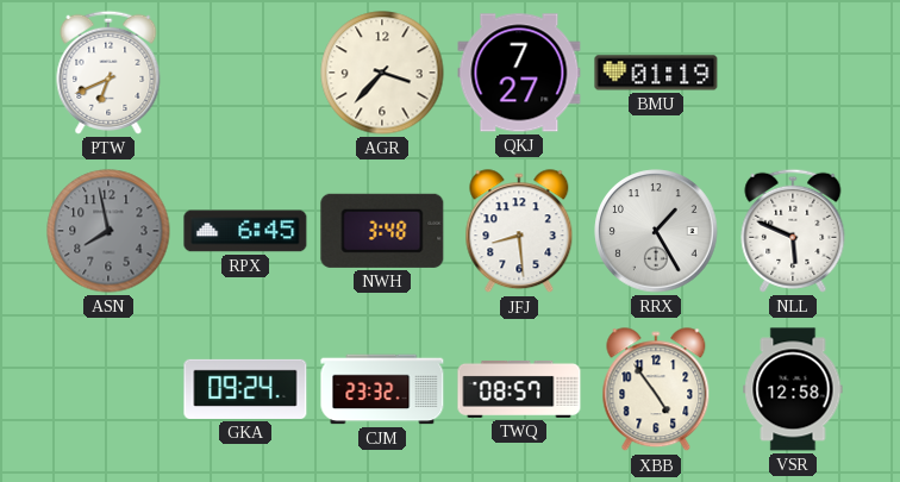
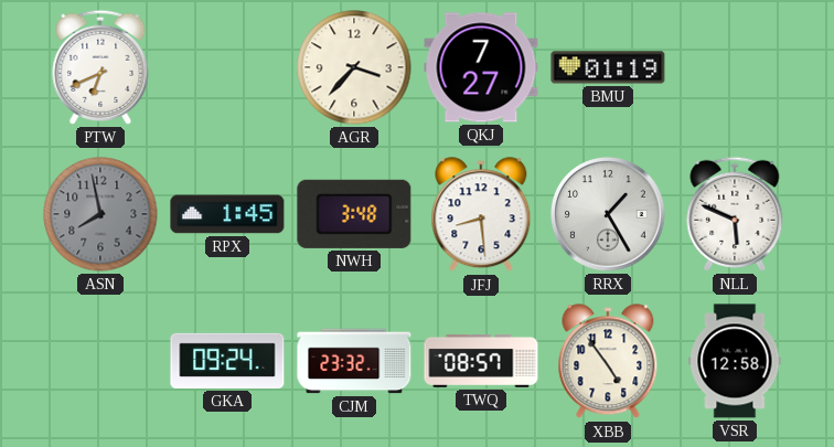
RPX: 6:45 -> 1:45 (227, 214)
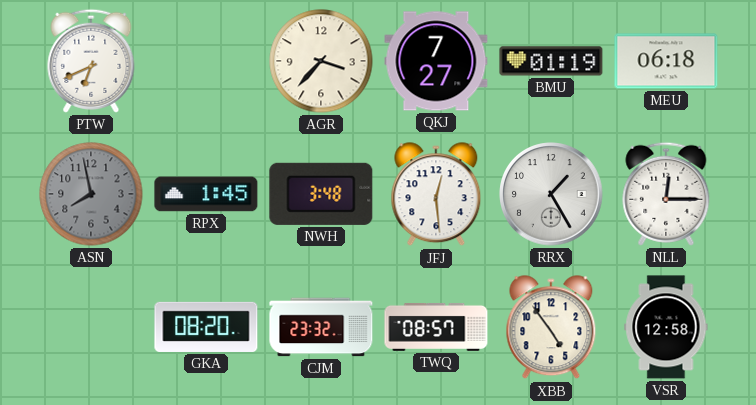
MEU: none -> 06:18 (666, 61)
JFJ: 8:29 -> 12:29 (436, 195)
NLL: 5:49 -> 12:15 (666, 194)
GKA: 09:24 -> 08:20 (206, 327)
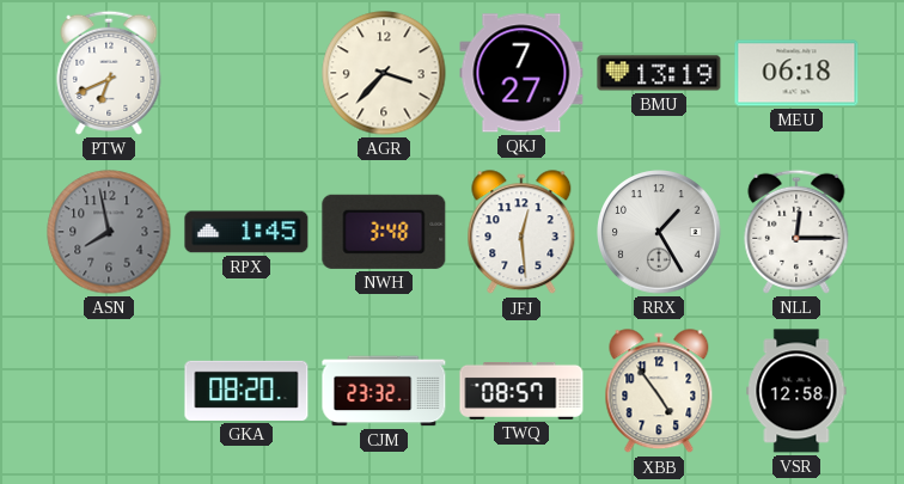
BMU: 01:19 -> 13:19 (659, 73)
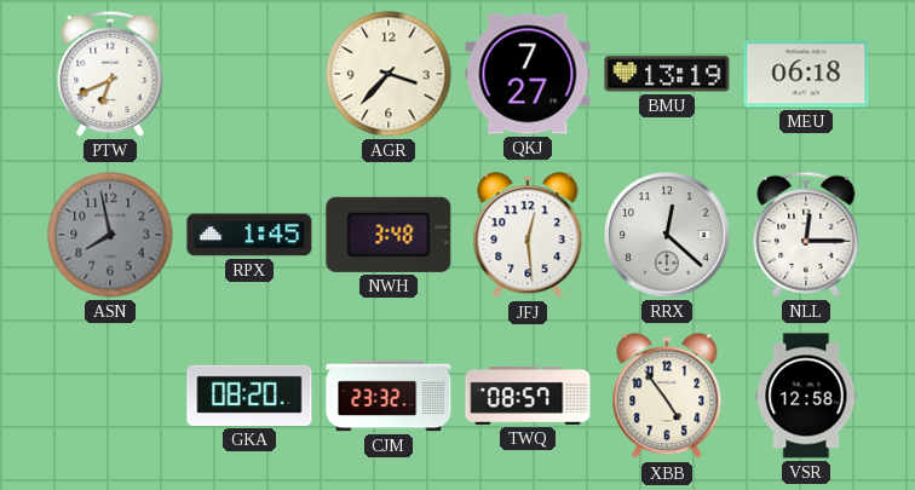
RRX: 1:25 -> 12:22 (667, 235)
